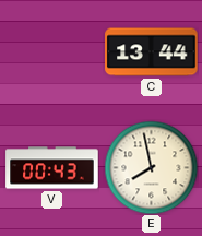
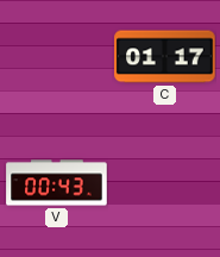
C: 13:44 -> 01:17 (165, 57)
E: 7:58 -> none (151, 167)
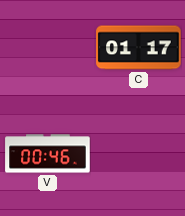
V: 00:43 -> 00:46 (48, 154)
